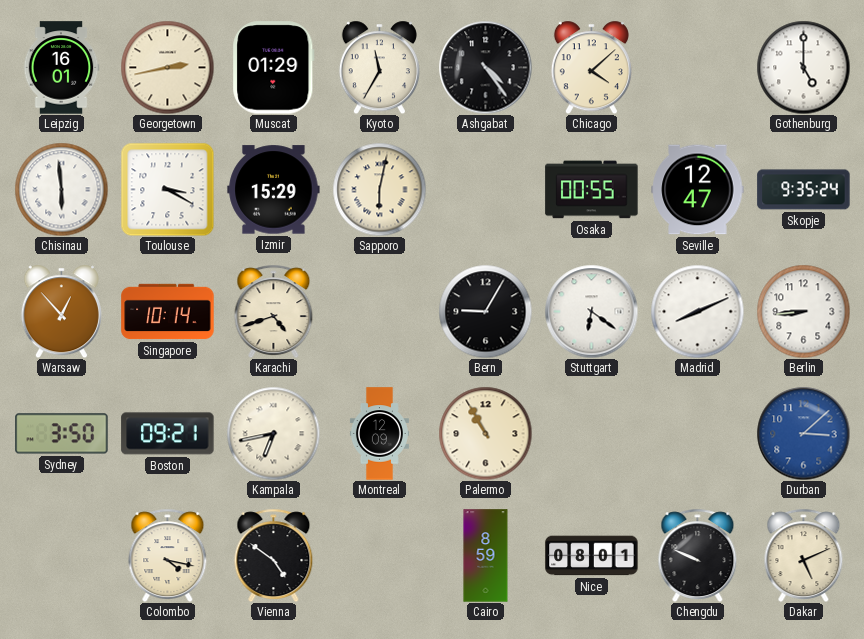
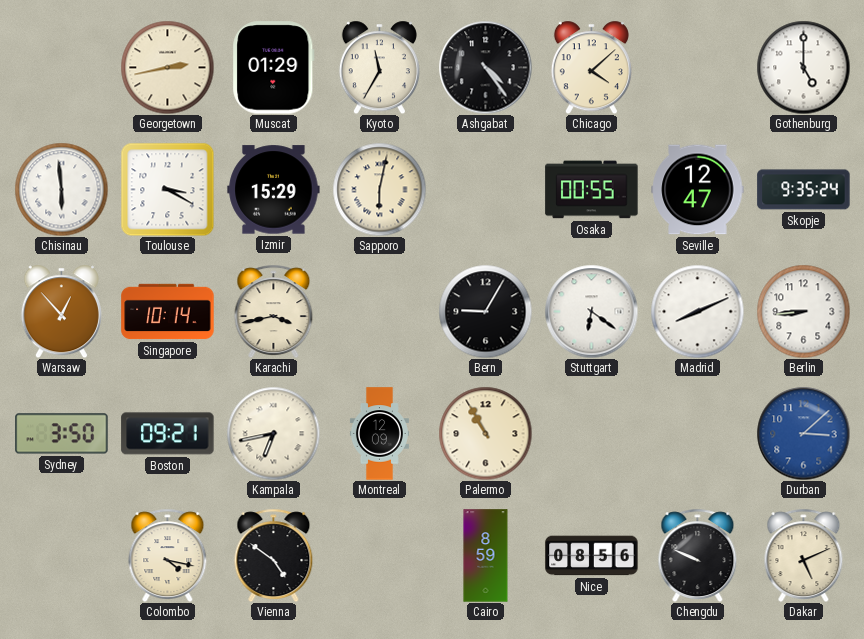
Leipzig: 16:01 -> none (61, 68)
Karachi: 4:42 -> 3:43 (274, 311)
Nice: 08:01 -> 08:56 (592, 556)
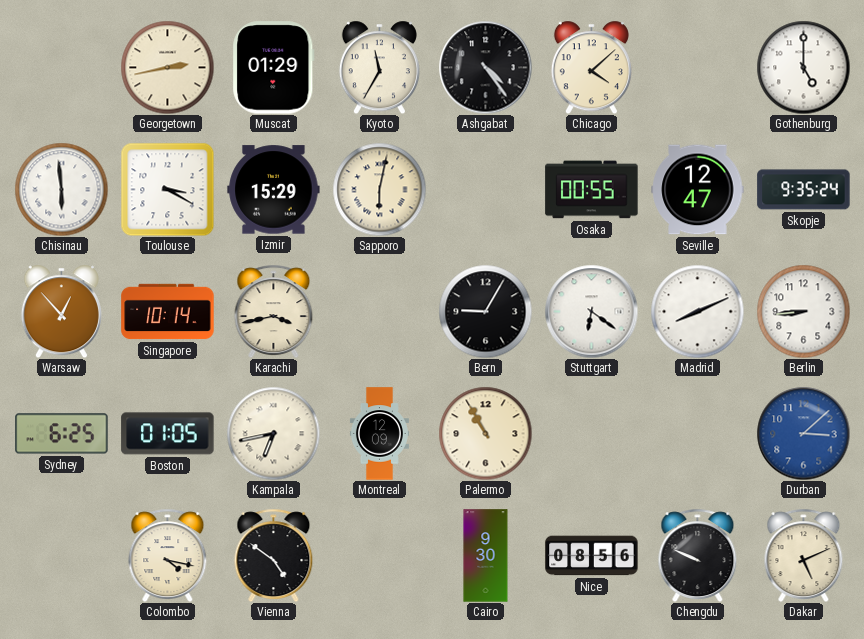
Sydney: 3:50 -> 6:25 (62, 434)
Boston: 09:21 -> 01:05 (168, 434)
Cairo: 8:59 -> 9:30 (486, 556)
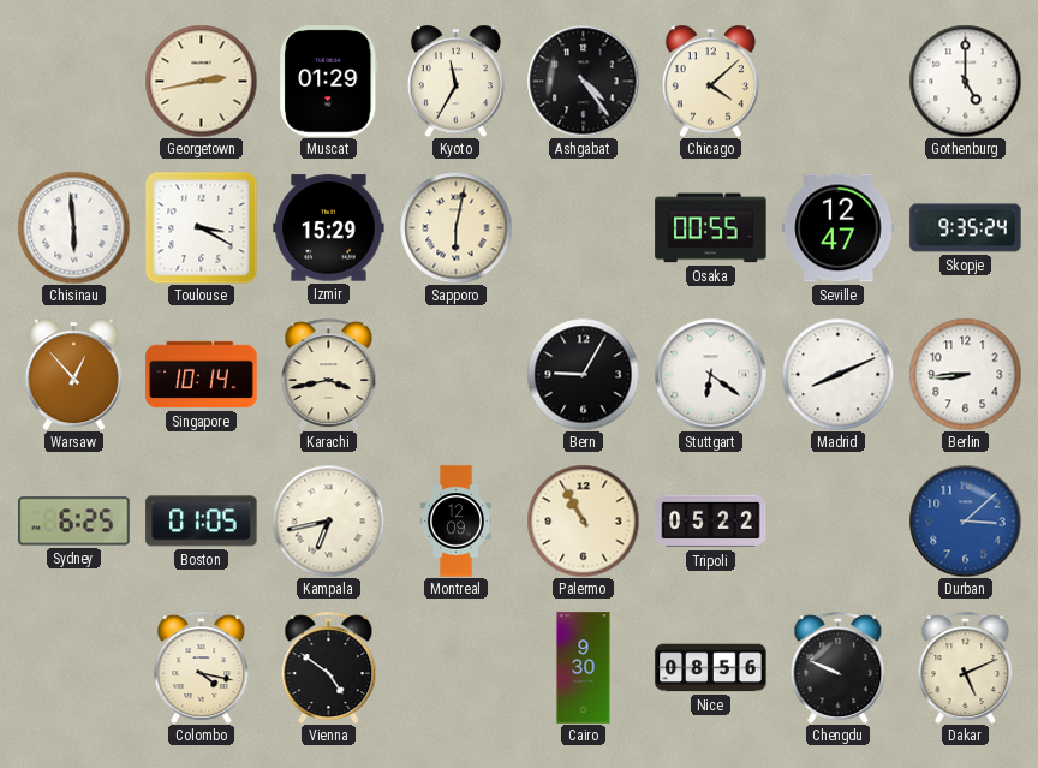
Tripoli: none -> 05:22 (711, 522)
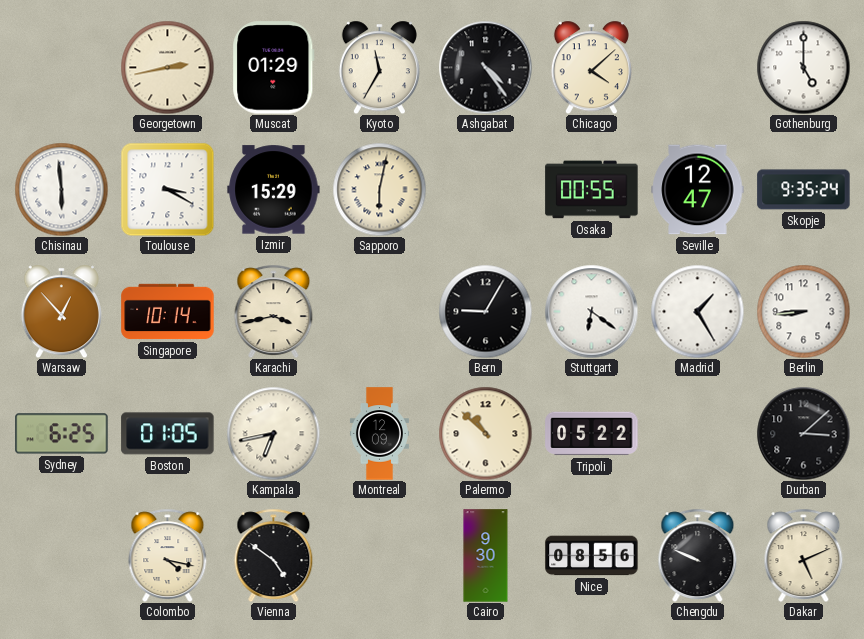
Madrid: 8:11 -> 1:25 (697, 311)
Palermo: 10:55 -> 10:52 (485, 433)
Durban dial: blue -> black (803, 433)
